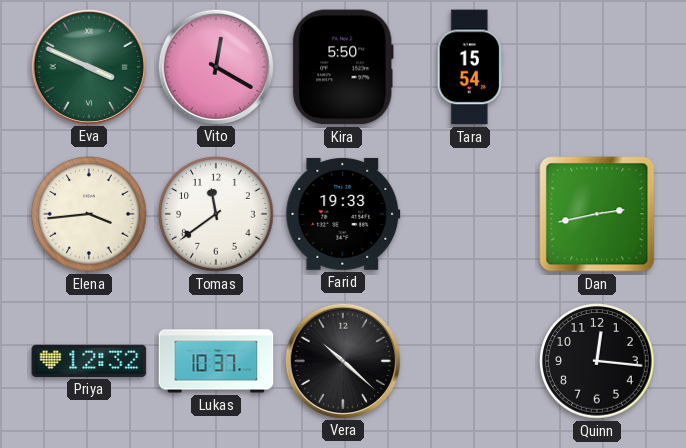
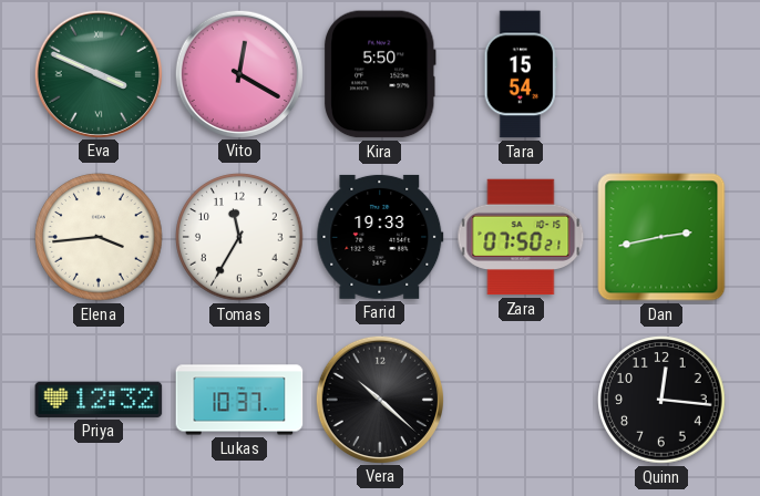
Tomas: 11:39 -> 11:35 (239, 237)
Zara: none -> 07:50 (521, 237)
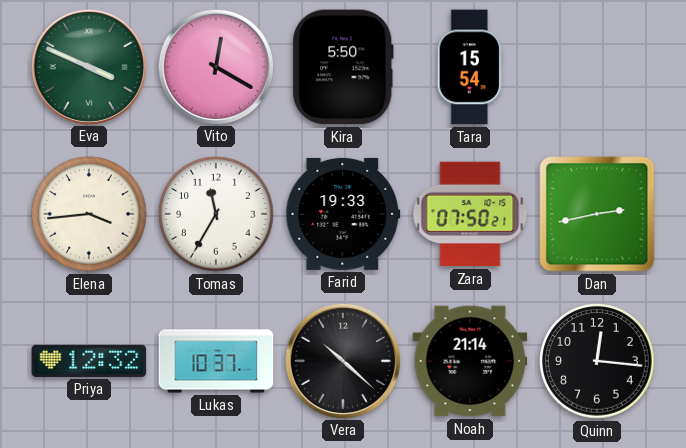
Noah: none -> 21:14 (470, 361)
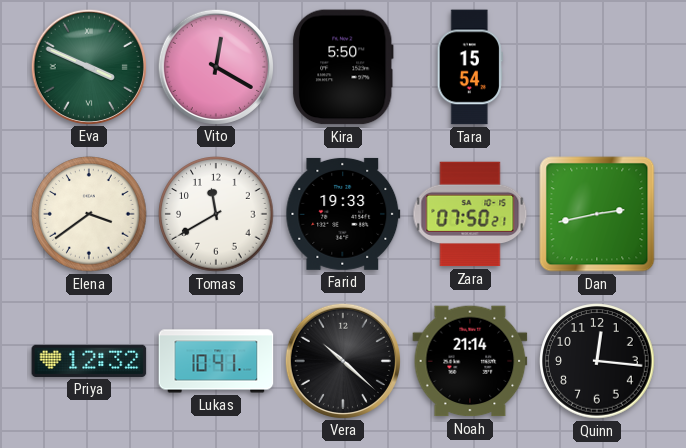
Elena: 3:44 -> 3:39 (89, 214)
Tomas: 11:35 -> 11:40 (216, 214)
Lukas: 10:37 -> 10:41 (216, 361)
